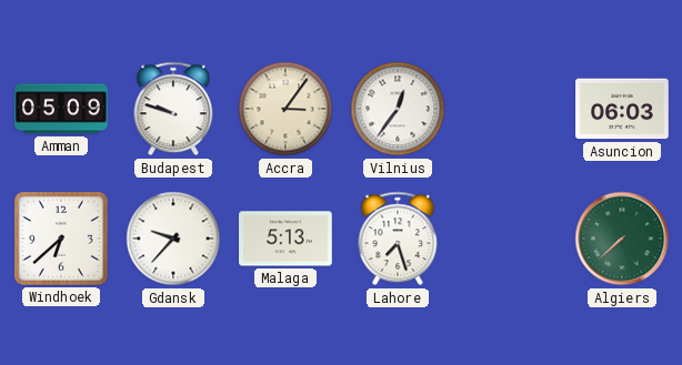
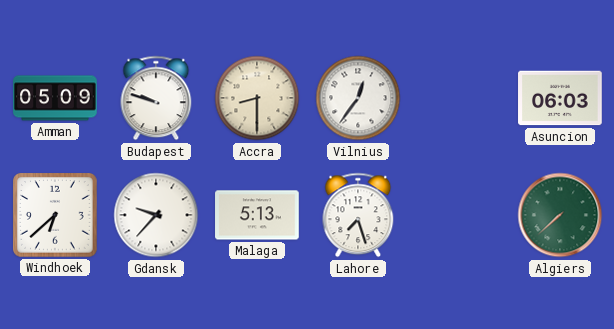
Accra: 3:06 -> 8:30 (257, 98)
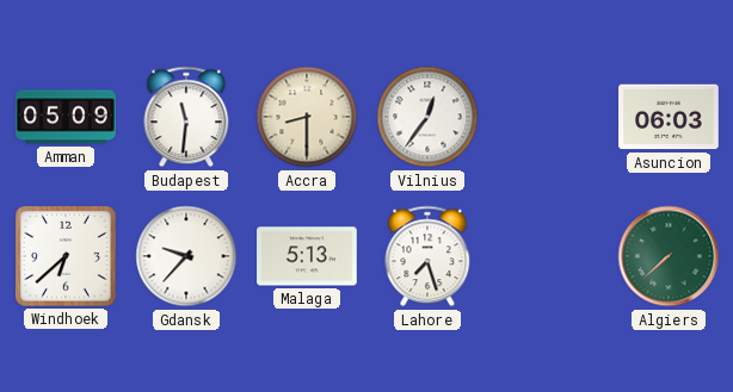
Budapest: 9:48 -> 11:31 (186, 117)
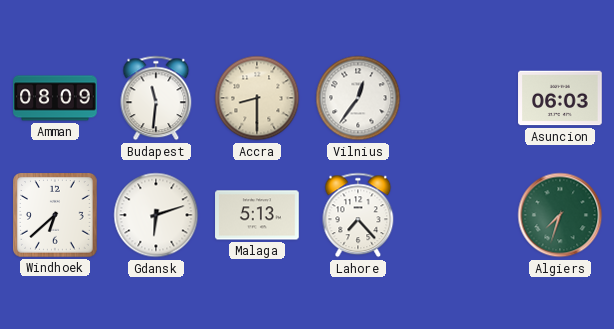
Amman: 05:09 -> 08:09 (55, 98)
Gdansk: 9:37 -> 6:12 (156, 215)
Lahore: 7:27 -> 7:23 (358, 215)
Algiers: 7:38 -> 7:33 (560, 215)
